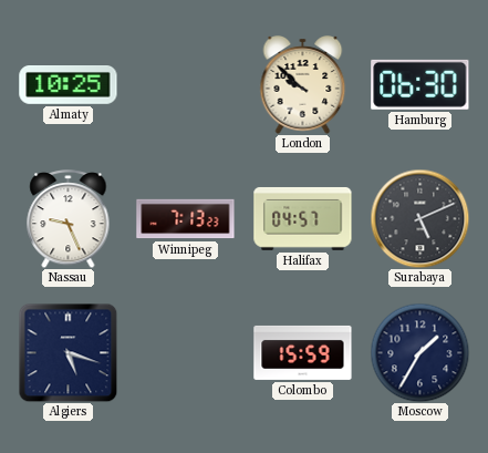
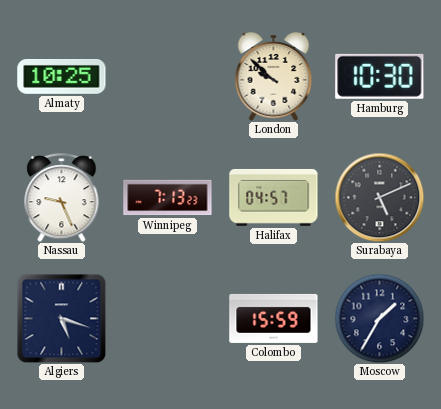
Hamburg: 06:30 -> 10:30 (380, 76)
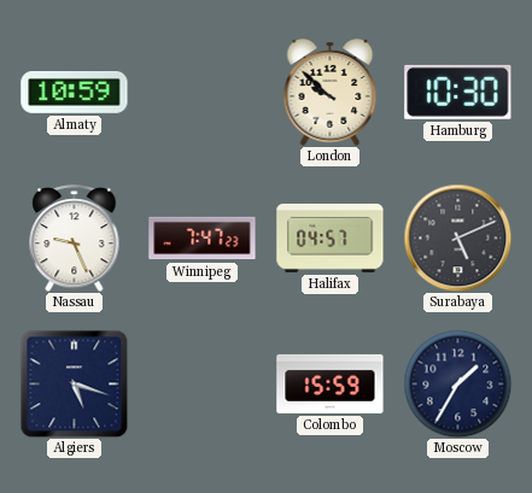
Almaty: 10:25 -> 10:59 (75, 93)
Winnipeg: 7:13 -> 7:47 (203, 239)
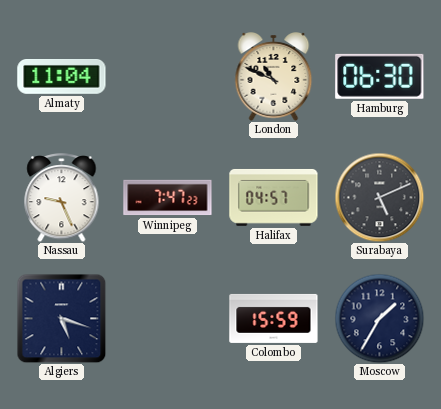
Almaty: 10:59 -> 11:04 (62, 77)
London: 9:52 -> 10:49 (274, 77)
Hamburg: 10:30 -> 06:30 (380, 76)
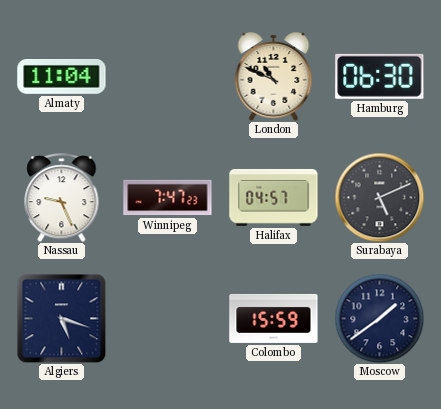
Moscow: 1:35 -> 1:39 (379, 318)
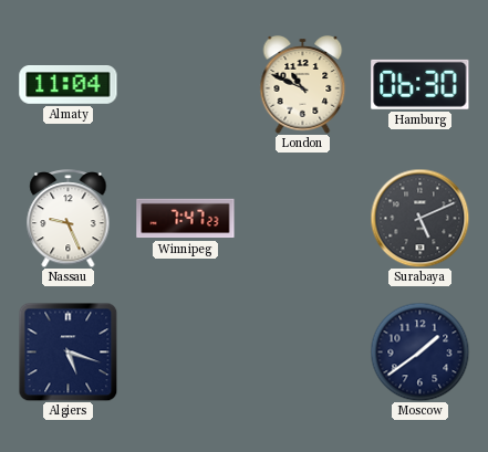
Halifax: 04:57 -> none (274, 197)
Colombo: 15:59 -> none (274, 318)
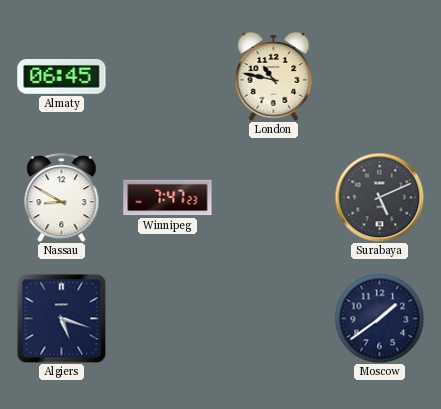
Almaty: 11:04 -> 06:45 (62, 77)
London: 10:49 -> 10:47 (274, 77)
Hamburg: 06:30 -> none (420, 84)
Nassau: 9:26 -> 8:50 (62, 198)
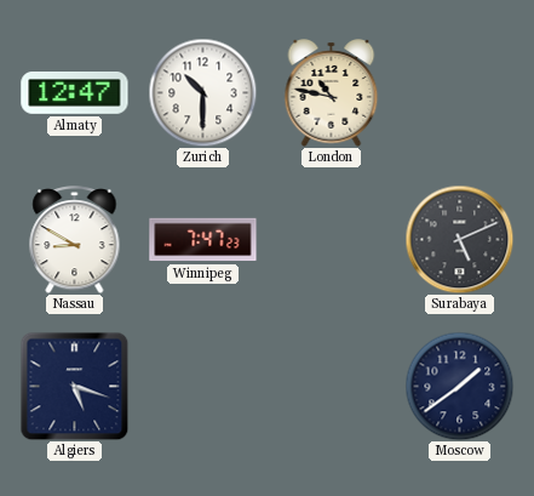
Almaty: 06:45 -> 12:47 (75, 93)
Zurich: none -> 10:30 (202, 92)
